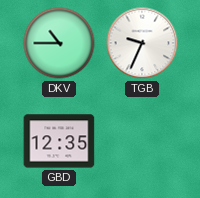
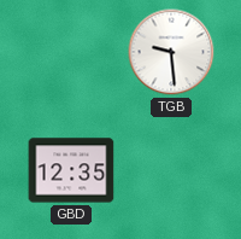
DKV: 10:45 -> none (59, 43)
TGB: 9:34 -> 9:29 (171, 52)
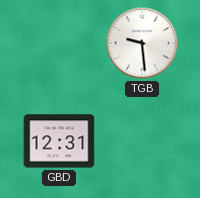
GBD: 12:35 -> 12:31 (59, 141)
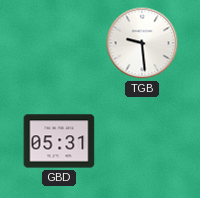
GBD: 12:31 -> 05:31 (59, 141)
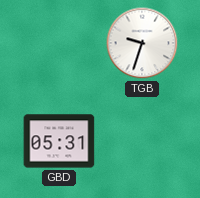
TGB: 9:29 -> 9:33 (142, 43)
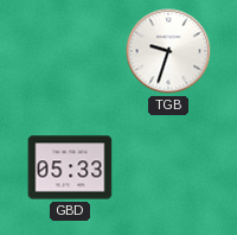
GBD: 05:31 -> 05:33 (70, 167)
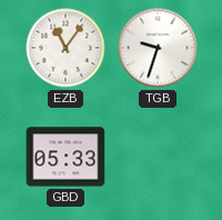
EZB: none -> 11:06 (65, 48)
